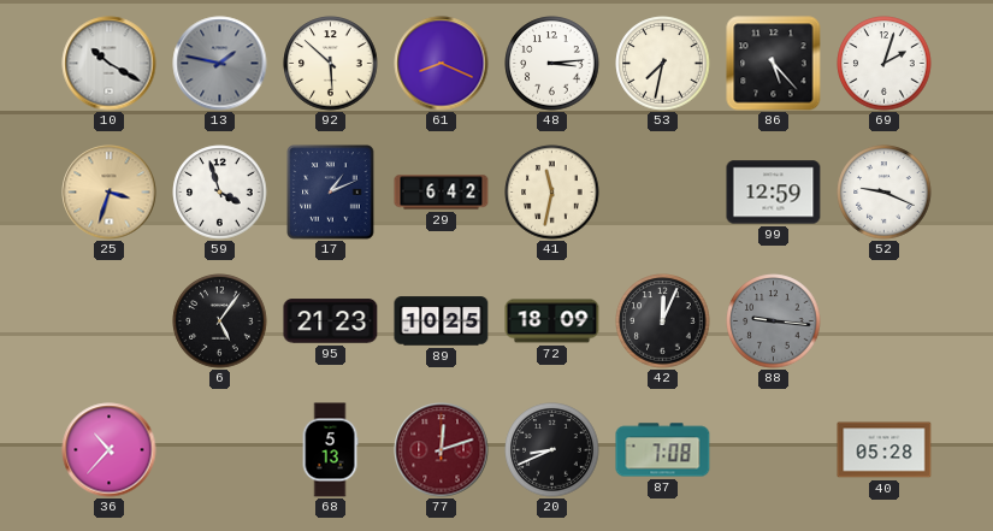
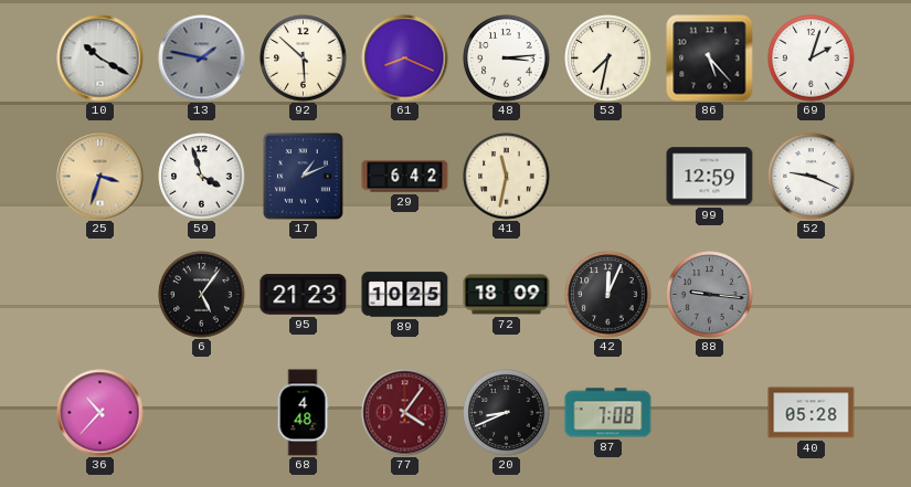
68: 5:13 -> 4:48 (303, 413)
77: 12:12 -> 4:06 (405, 413)
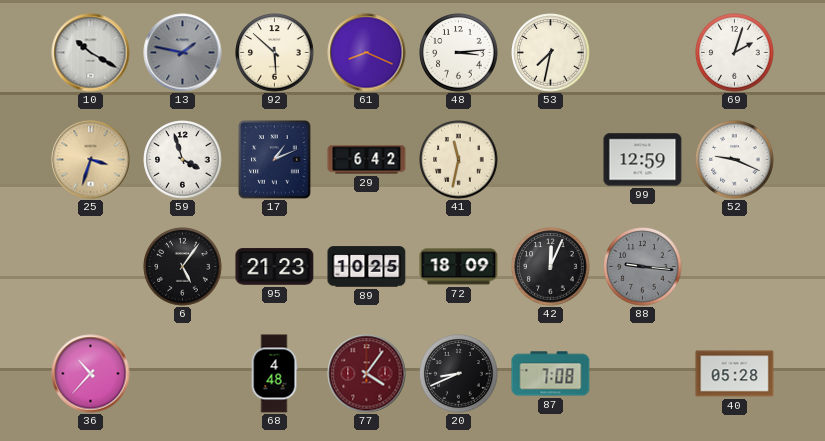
86: 5:23 -> none (710, 59)
